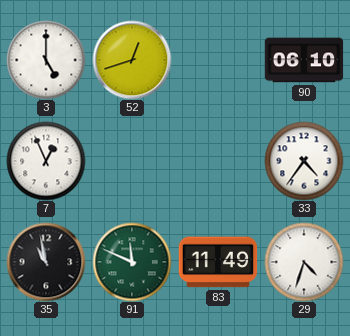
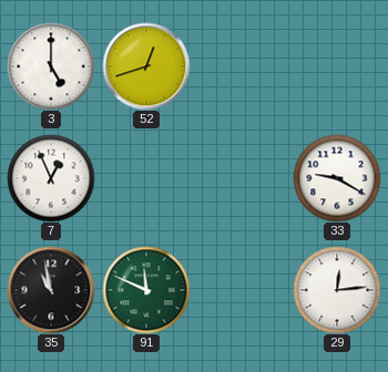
90: 06:10 -> none (304, 60)
33: 4:36 -> 9:20 (337, 178)
83: 11:49 -> none (218, 262)
29: 4:33 -> 12:14 (337, 290)
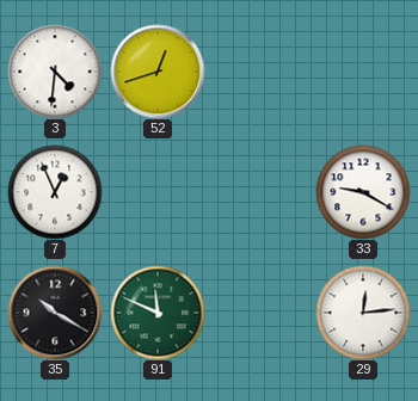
3: 5:00 -> 4:31 (55, 72)
35: 10:58 -> 10:20 (55, 313)
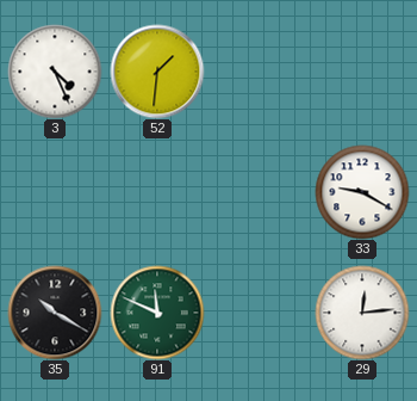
3: 4:31 -> 4:26 (55, 72)
52: 12:42 -> 1:31 (157, 72)
7: 12:56 -> none (55, 192)
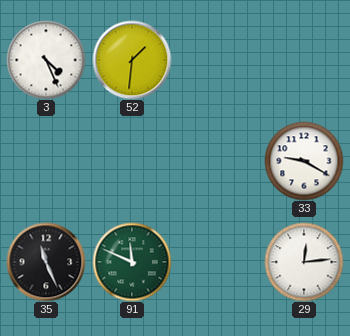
35: 10:20 -> 11:26 (46, 262)
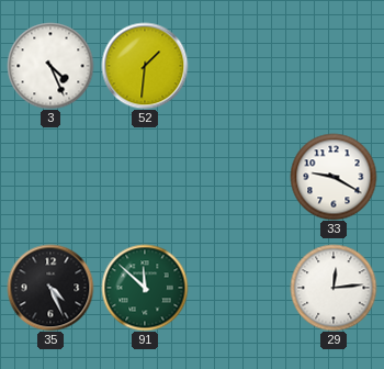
35: 11:26 -> 4:26 (50, 288)
91: 11:49 -> 11:52 (145, 288)
